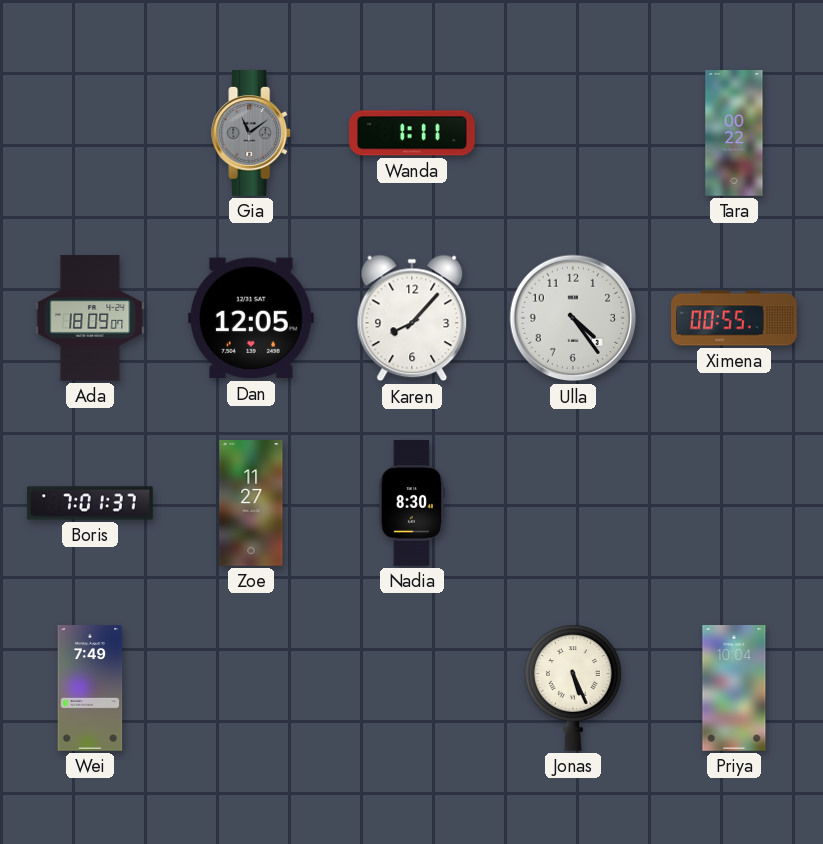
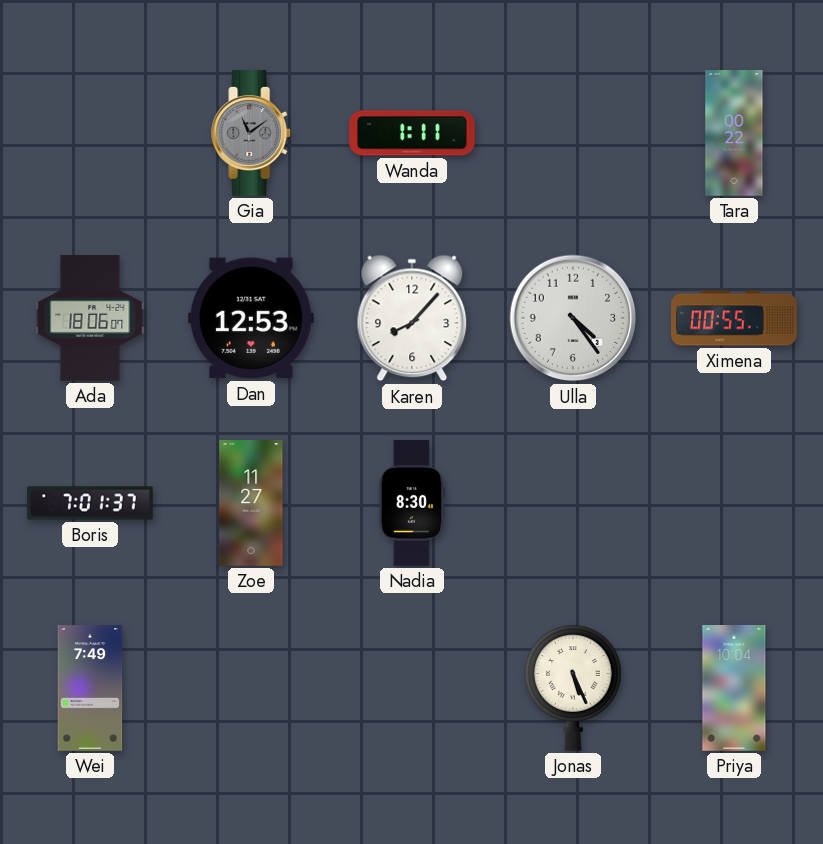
Ada: 18:09 -> 18:06 (90, 318)
Dan: 12:05 -> 12:53 (251, 318)
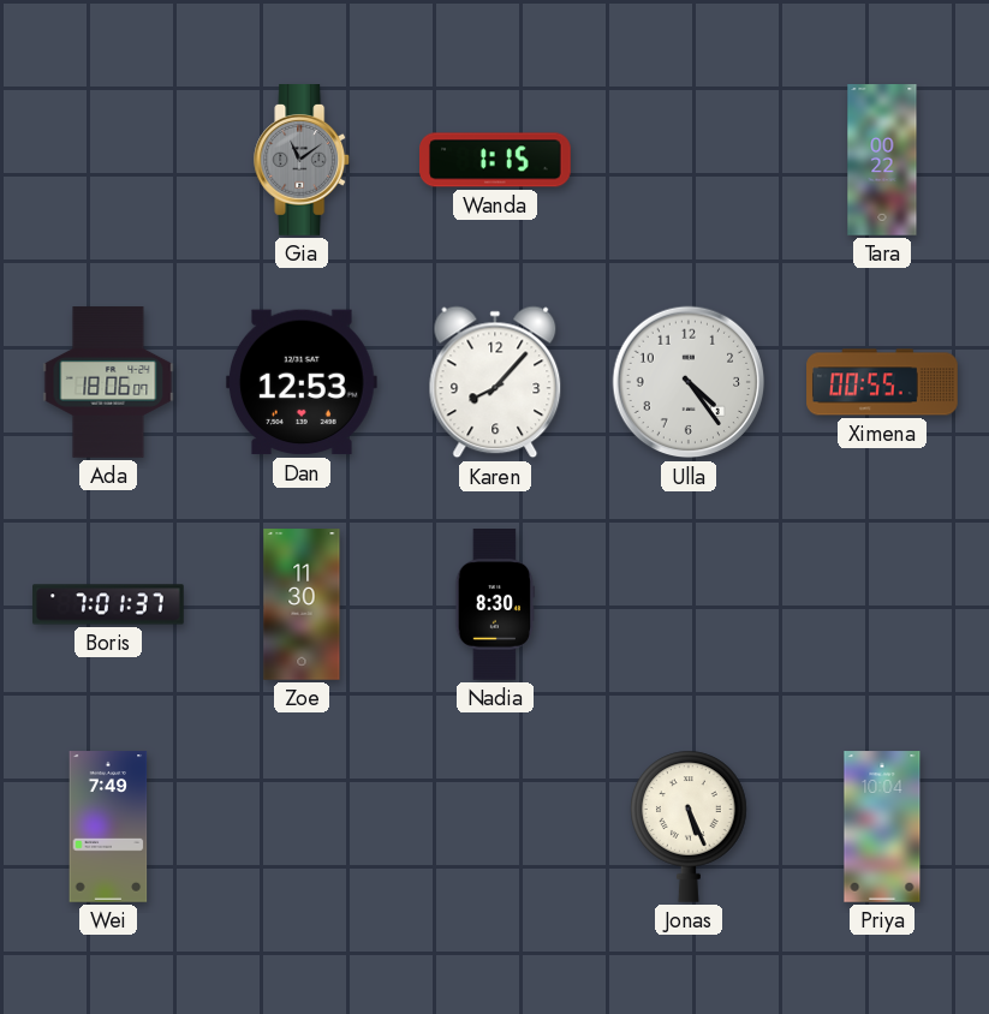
Wanda: 1:11 -> 1:15 (495, 160)
Zoe: 11:27 -> 11:30 (302, 604)
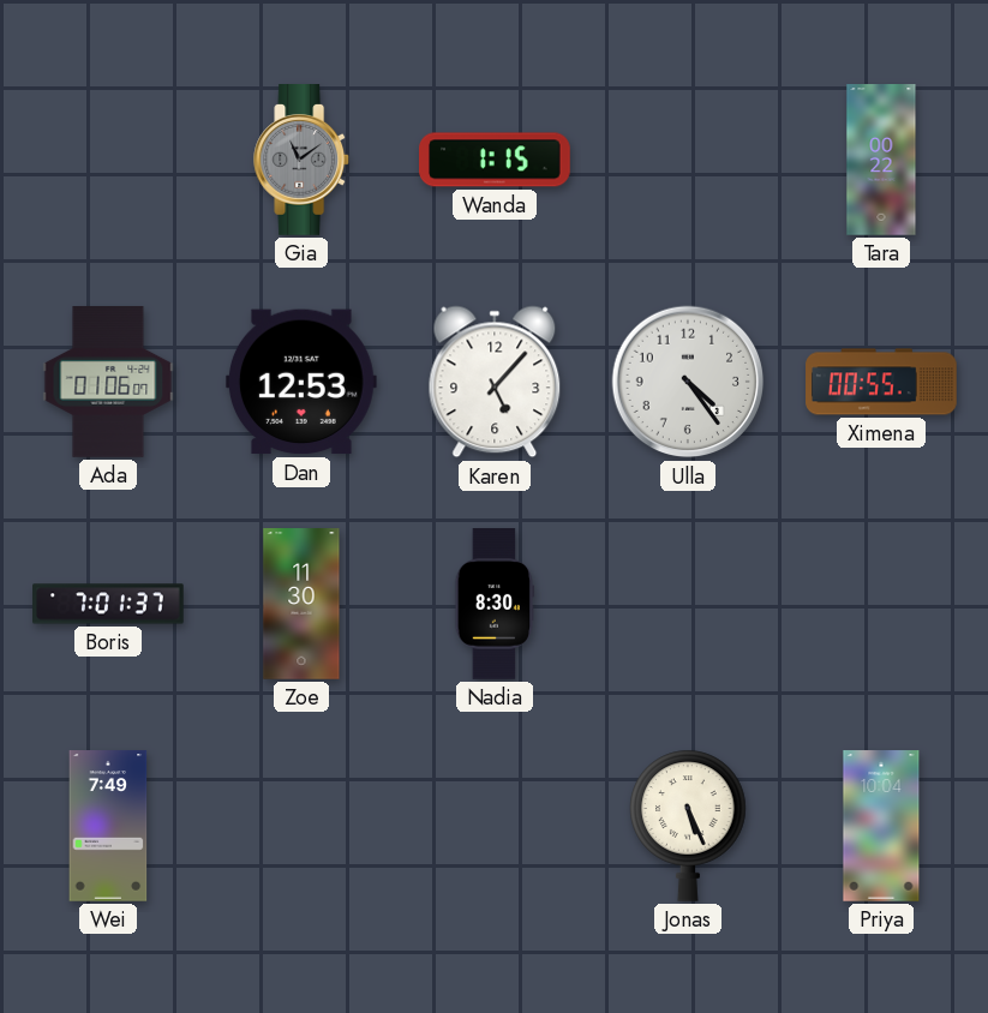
Ada: 18:06 -> 01:06 (108, 382)
Karen: 8:07 -> 5:07 (495, 382)
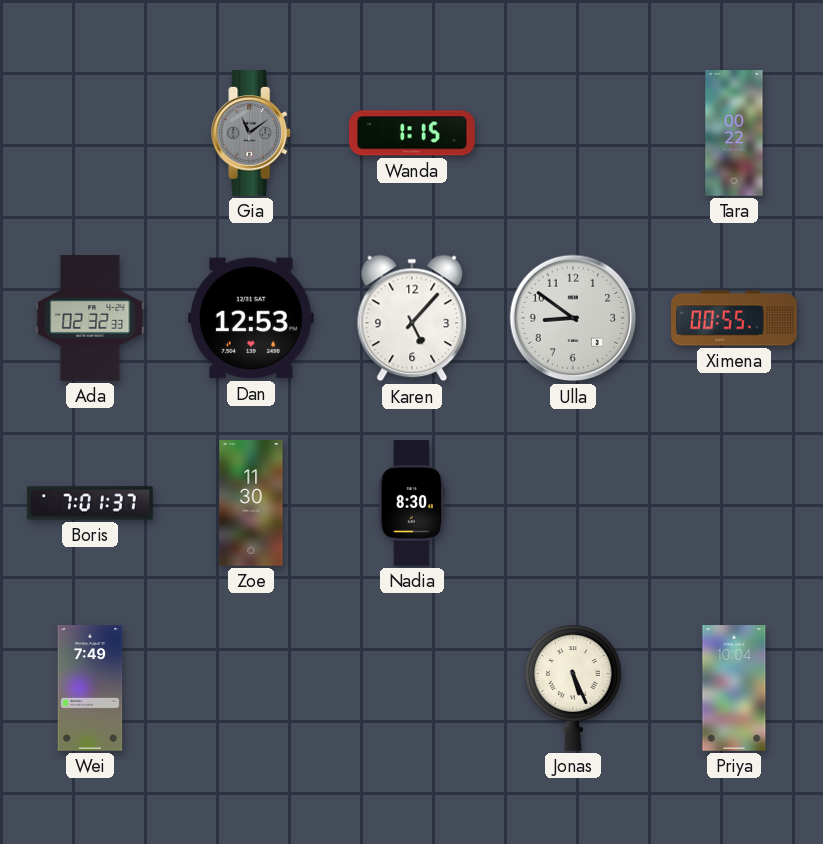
Ada: 01:06 -> 02:32 (90, 318)
Ulla: 4:24 -> 8:51 (573, 318)
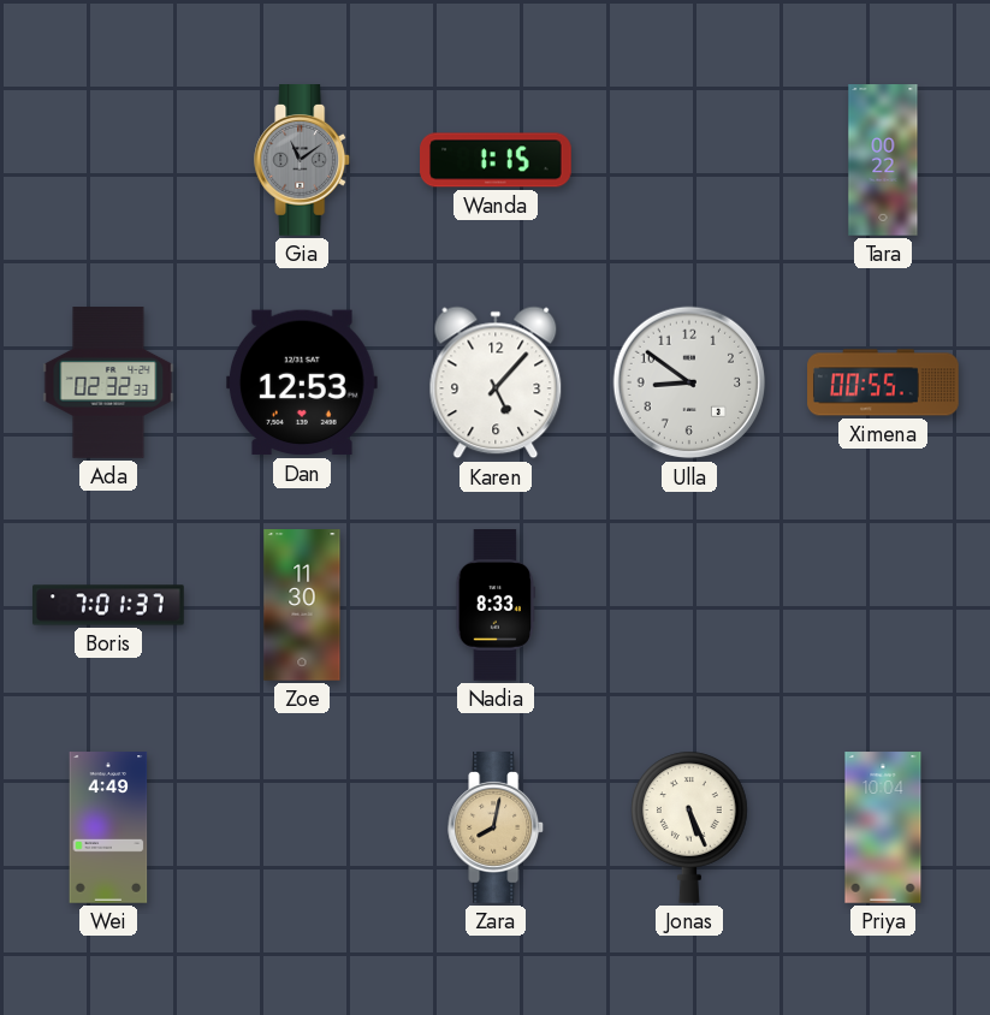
Nadia: 8:30 -> 8:33 (496, 605)
Wei: 7:49 -> 4:49 (108, 827)
Zara: none -> 8:02 (497, 827)
